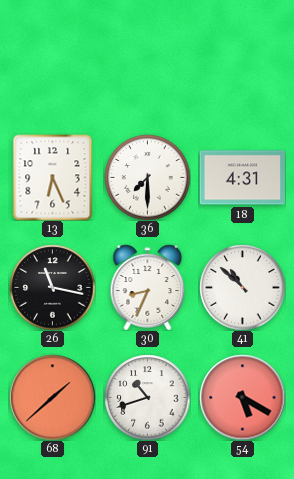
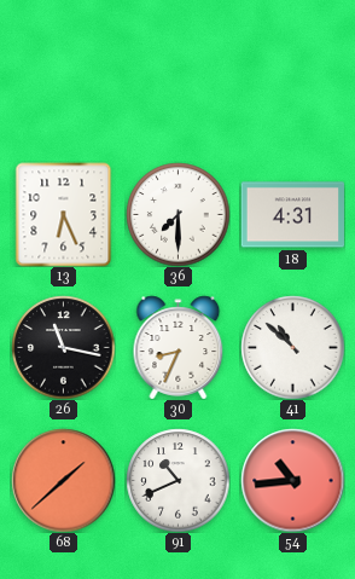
91: 10:42 -> 10:41 (177, 480)
54: 5:20 -> 10:44 (292, 480)
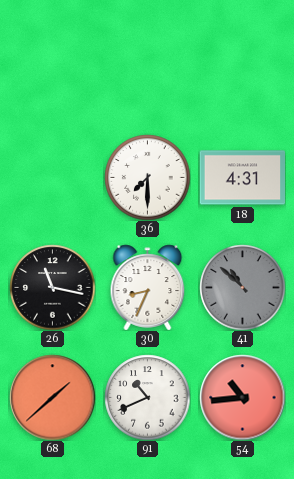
13: 6:26 -> none (64, 214)
41 dial: white -> grey (242, 287)
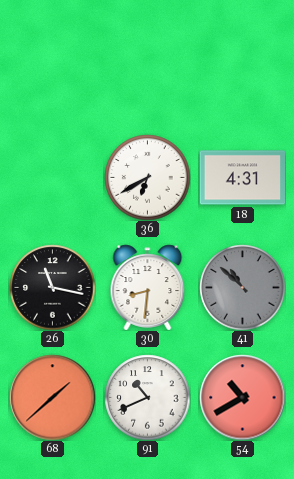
36: 7:30 -> 6:40 (147, 177)
30: 8:34 -> 8:31 (148, 287)
54: 10:44 -> 10:40 (242, 397)
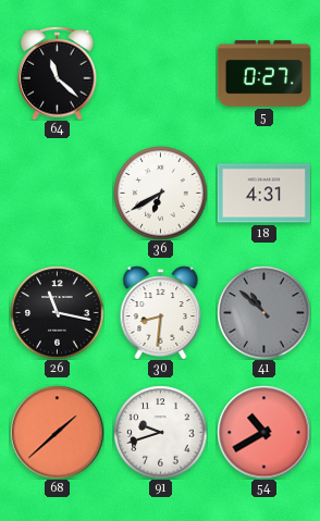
64: none -> 11:22 (58, 73)
5: none -> 0:27 (263, 73)
91: 10:41 -> 9:42 (160, 432)
